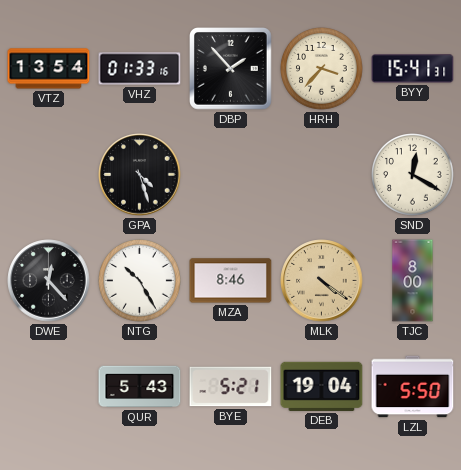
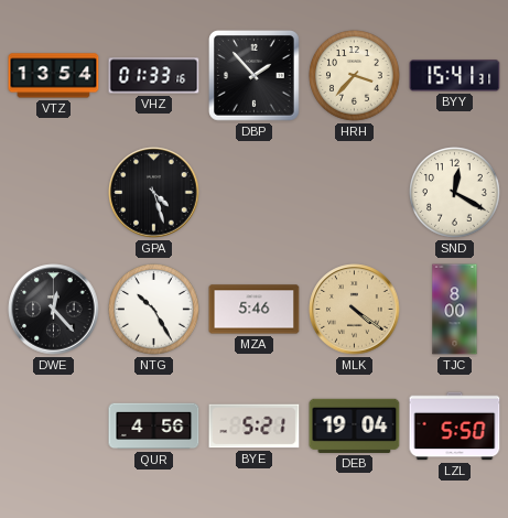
MZA: 8:46 -> 5:46 (255, 310)
QUR: 5:43 -> 4:56 (154, 427)
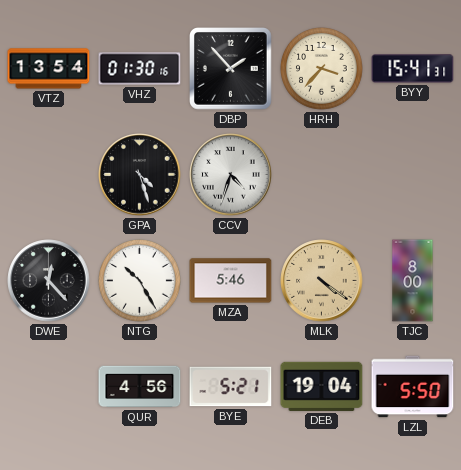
VHZ: 01:33 -> 01:30 (140, 69)
CCV: none -> 4:33 (231, 175)
SND: 12:20 -> none (455, 193)
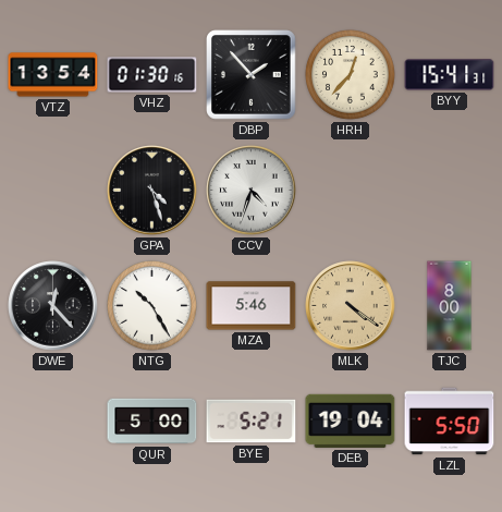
HRH: 3:37 -> 12:37 (351, 75)
QUR: 4:56 -> 5:00 (152, 422)
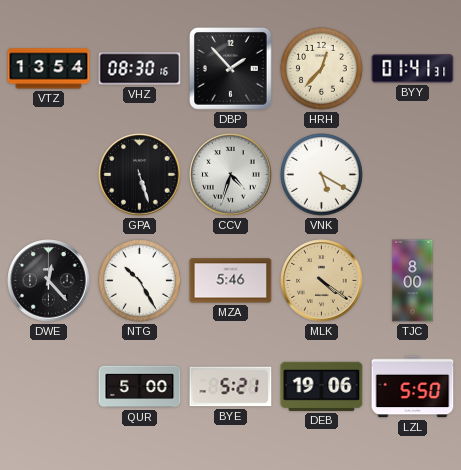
VHZ: 01:30 -> 08:30 (140, 69)
BYY: 15:41 -> 01:41 (413, 69)
GPA: 4:27 -> 5:27 (140, 175)
VNK: none -> 5:20 (322, 175)
DEB: 19:04 -> 19:06 (322, 386)
